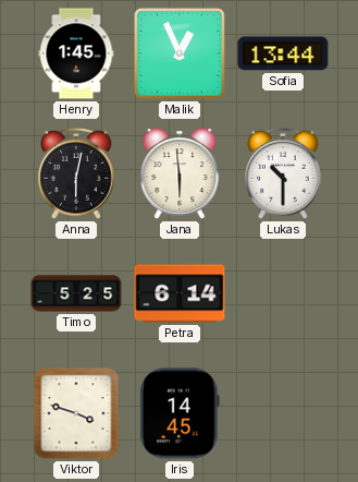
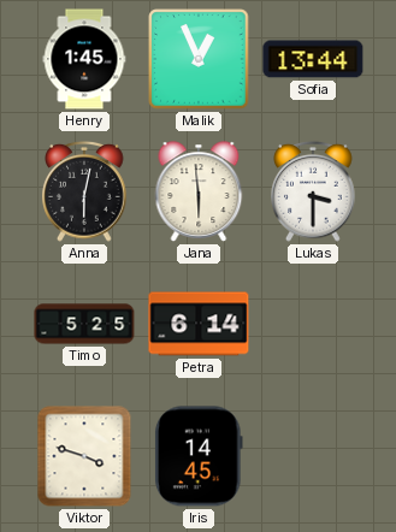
Lukas: 10:30 -> 3:30 (313, 191)
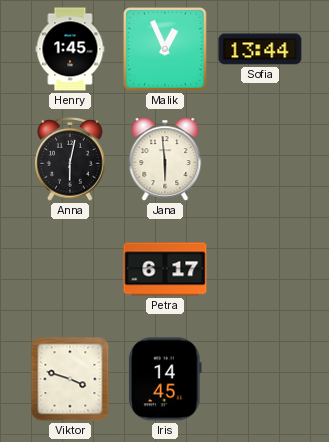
Lukas: 3:30 -> none (313, 191)
Timo: 5:25 -> none (84, 324)
Petra: 6:14 -> 6:17 (165, 269)
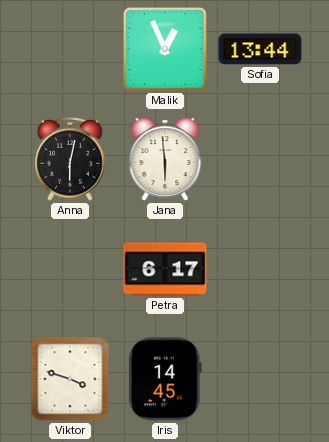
Henry: 1:45 -> none (70, 49)
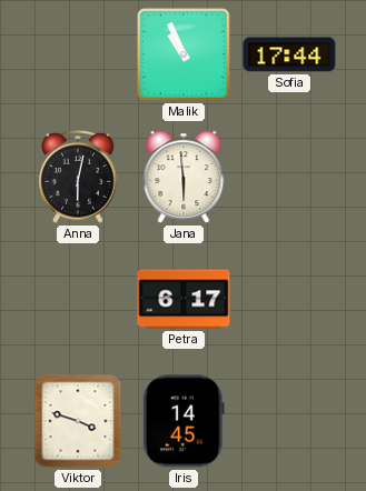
Malik: 12:56 -> 10:56 (184, 54)
Sofia: 13:44 -> 17:44 (289, 54)
